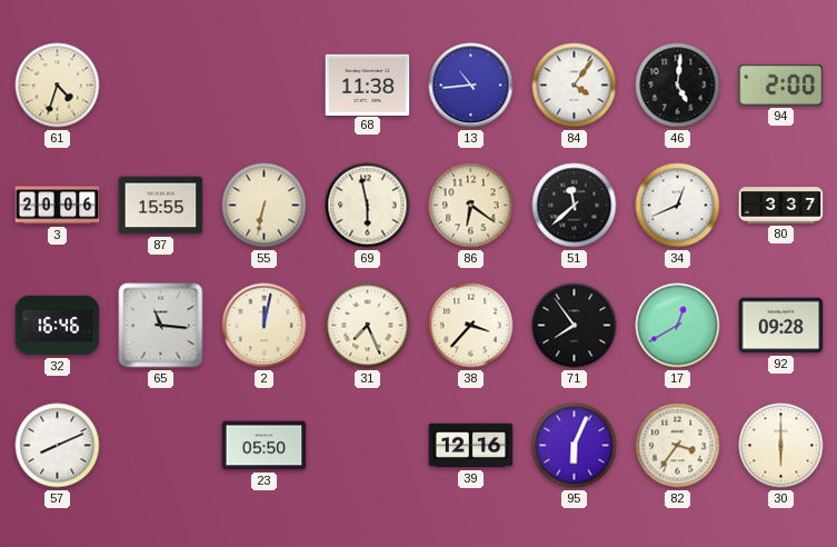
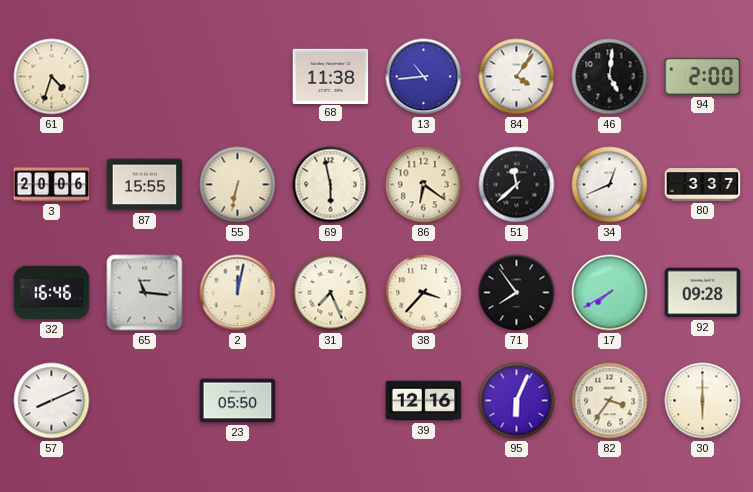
17: 12:40 -> 7:40 (610, 293)
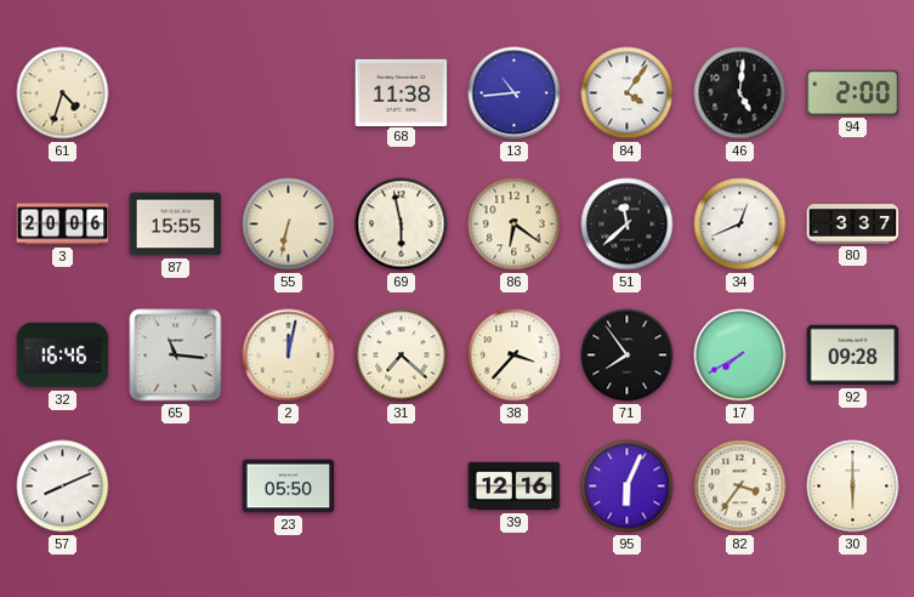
31: 7:26 -> 7:22 (402, 356)
